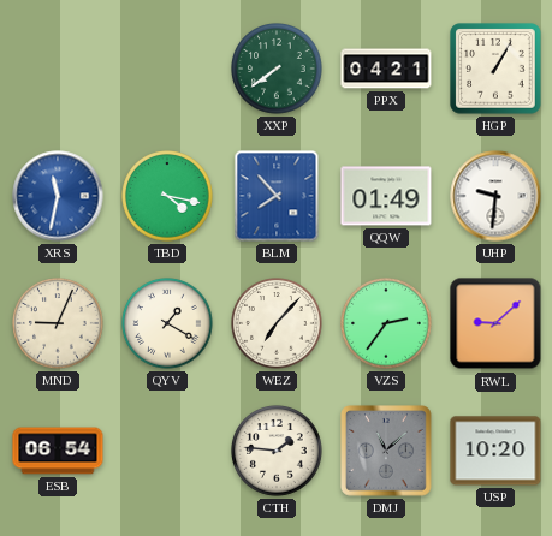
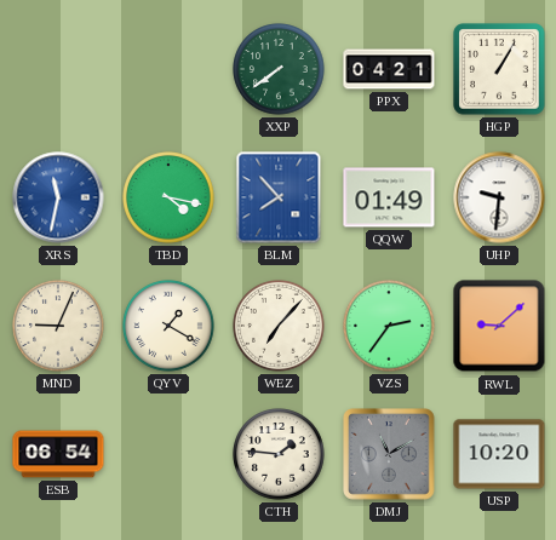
DMJ: 11:08 -> 11:10 (389, 454)
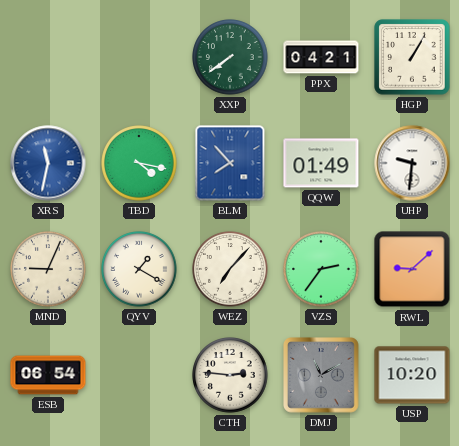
CTH: 1:46 -> 2:46 (230, 375)
